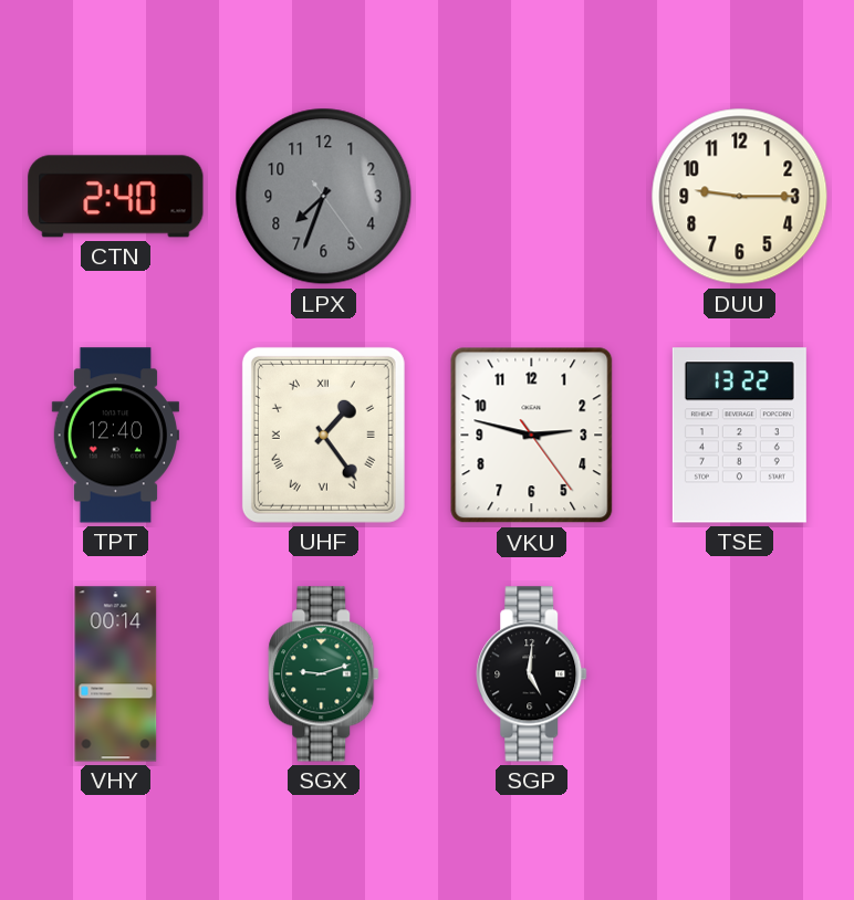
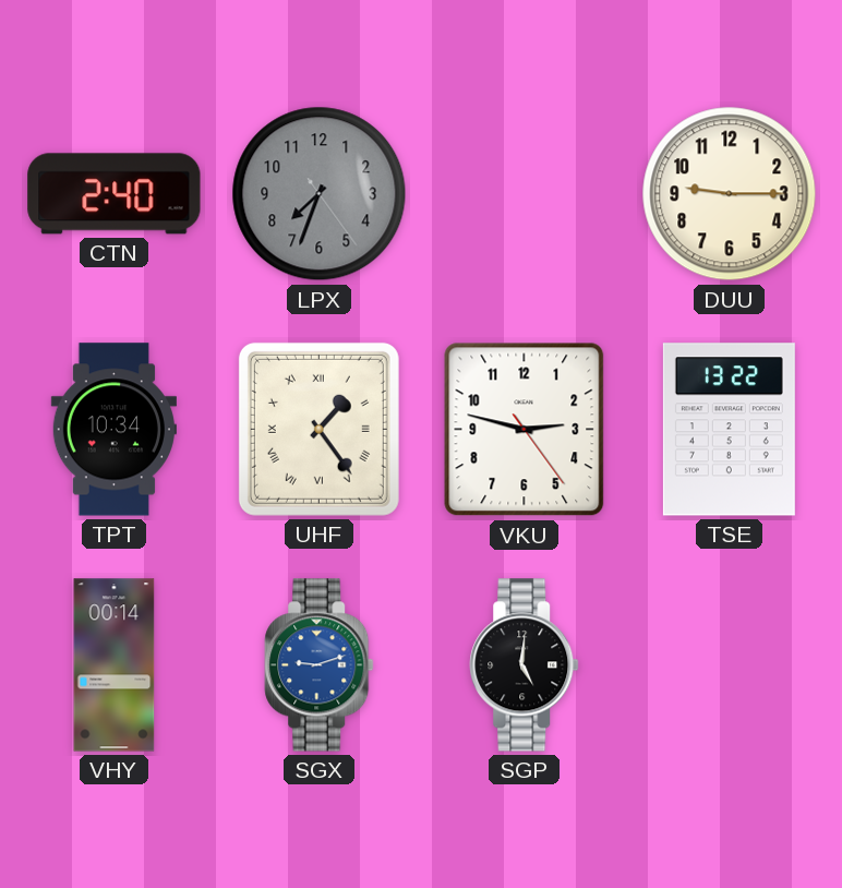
TPT: 12:40 -> 10:34 (113, 430)
SGX dial: green -> blue (320, 665)
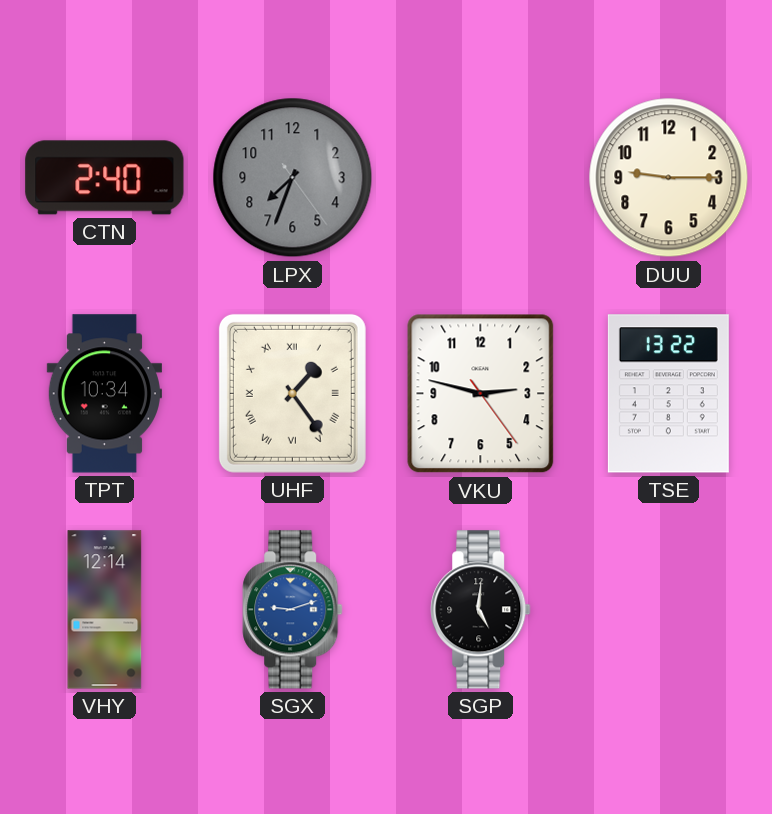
VHY: 00:14 -> 12:14 (105, 610)
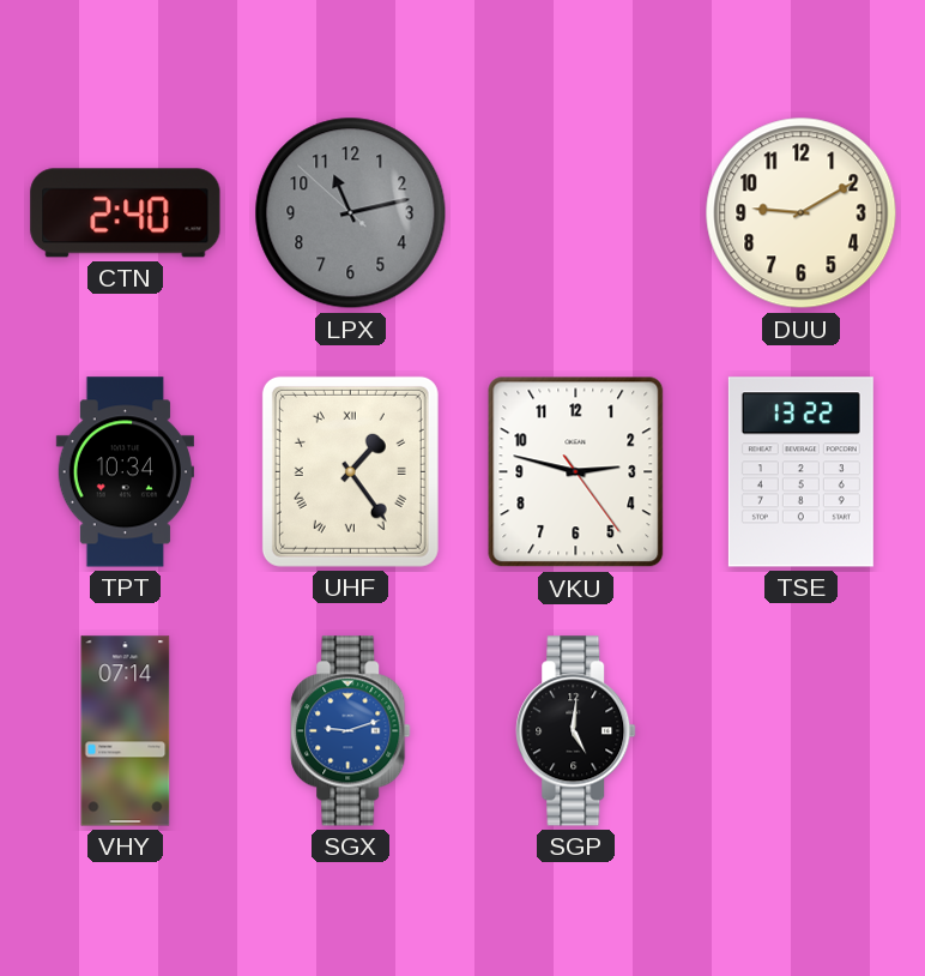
LPX: 7:33 -> 11:12 (351, 213)
DUU: 9:15 -> 9:10 (802, 213)
VHY: 12:14 -> 07:14 (126, 731)
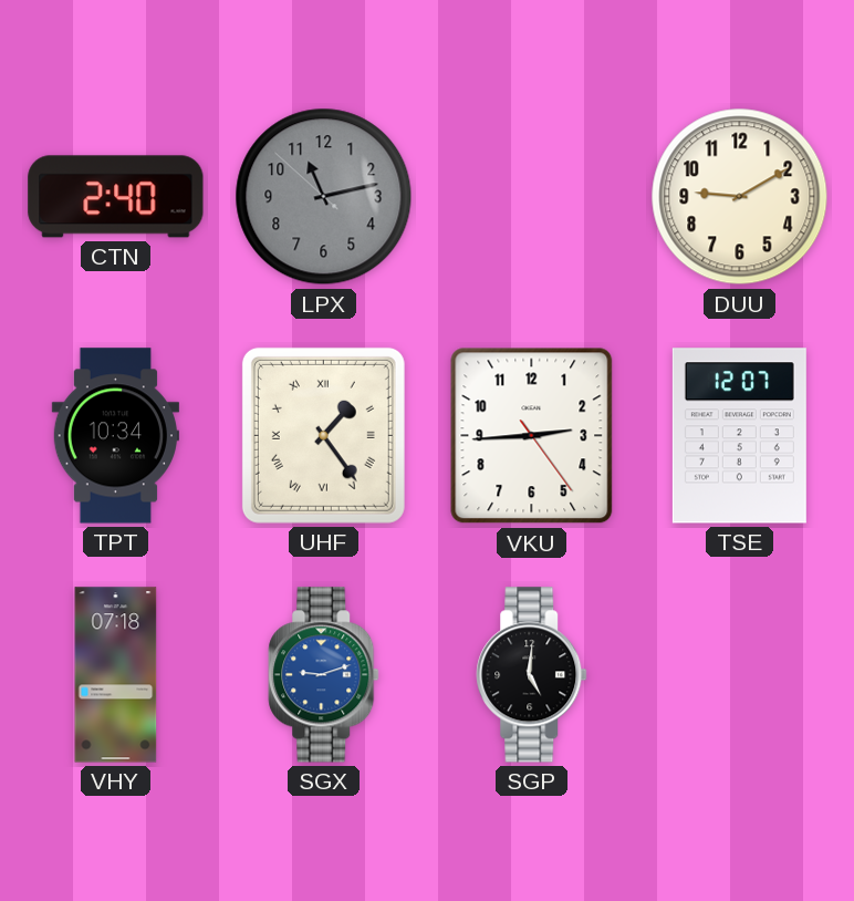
VKU: 2:47 -> 2:44 (532, 436)
TSE: 13:22 -> 12:07 (739, 436)
VHY: 07:14 -> 07:18 (116, 675)
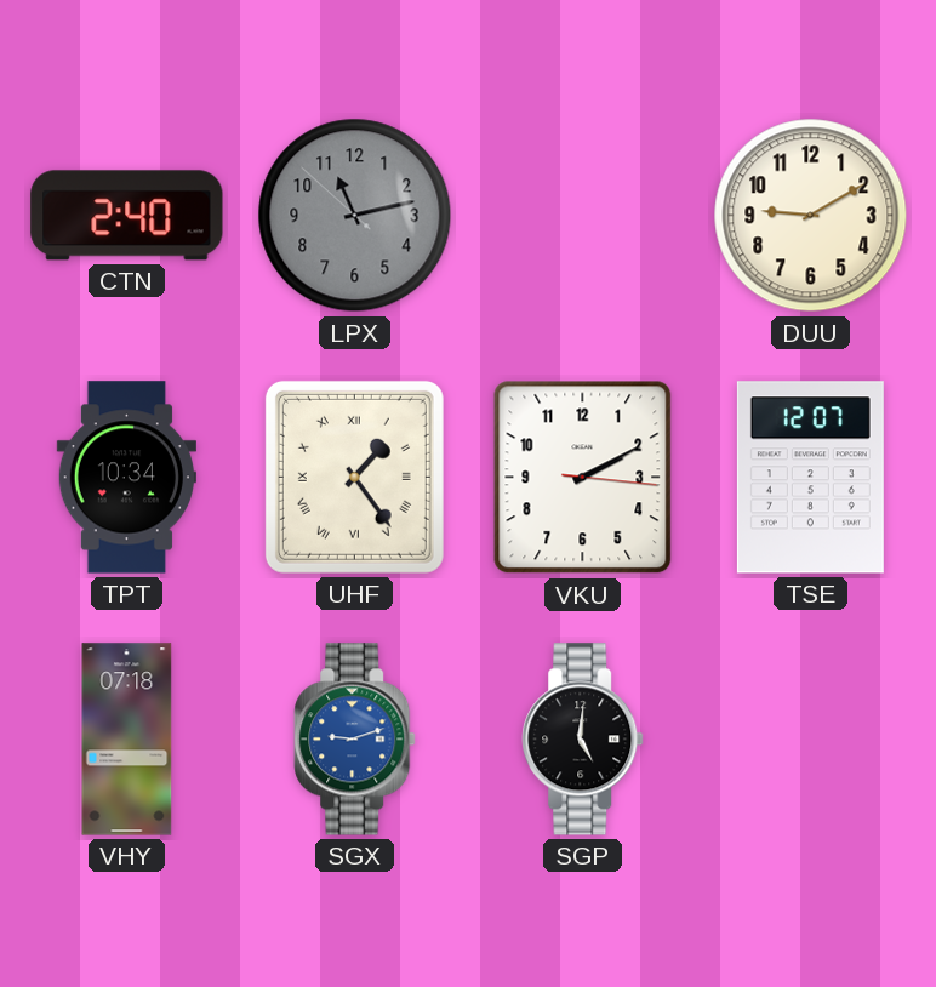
VKU: 2:44 -> 2:10 (583, 478)
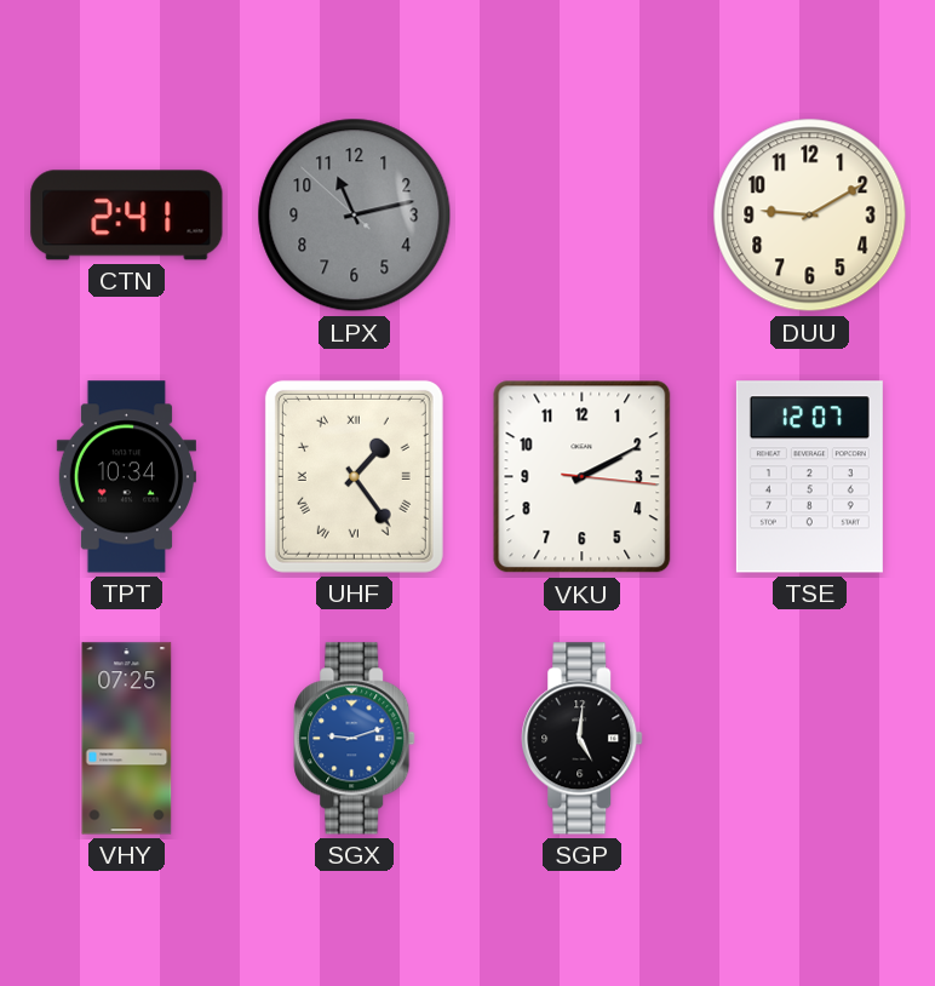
CTN: 2:40 -> 2:41 (127, 216)
VHY: 07:18 -> 07:25 (127, 739)
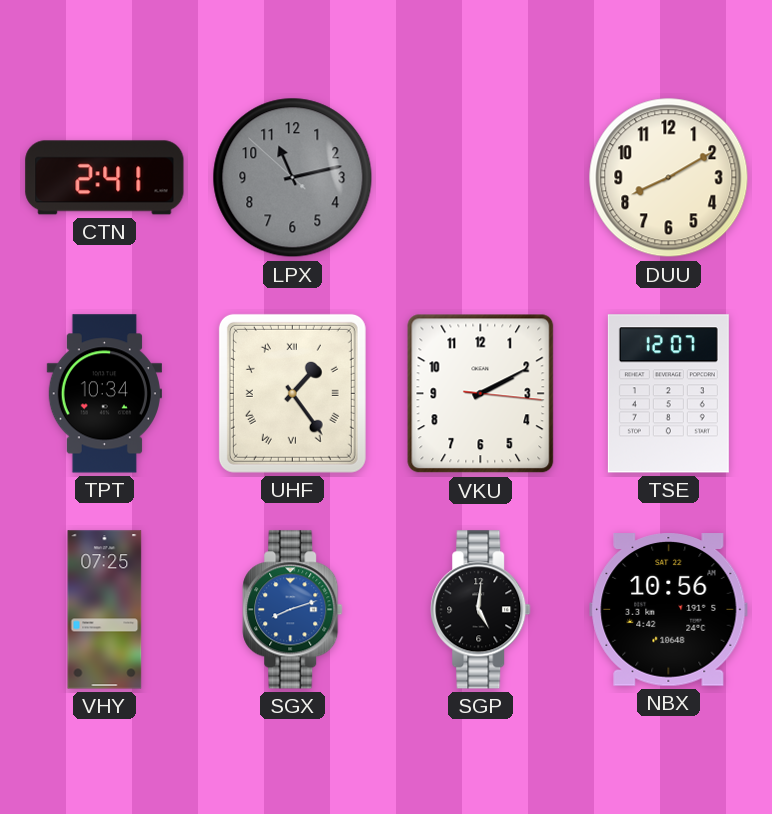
DUU: 9:10 -> 8:10 (669, 178)
SGX: 9:12 -> 8:12 (293, 610)
NBX: none -> 10:56 (669, 610)
